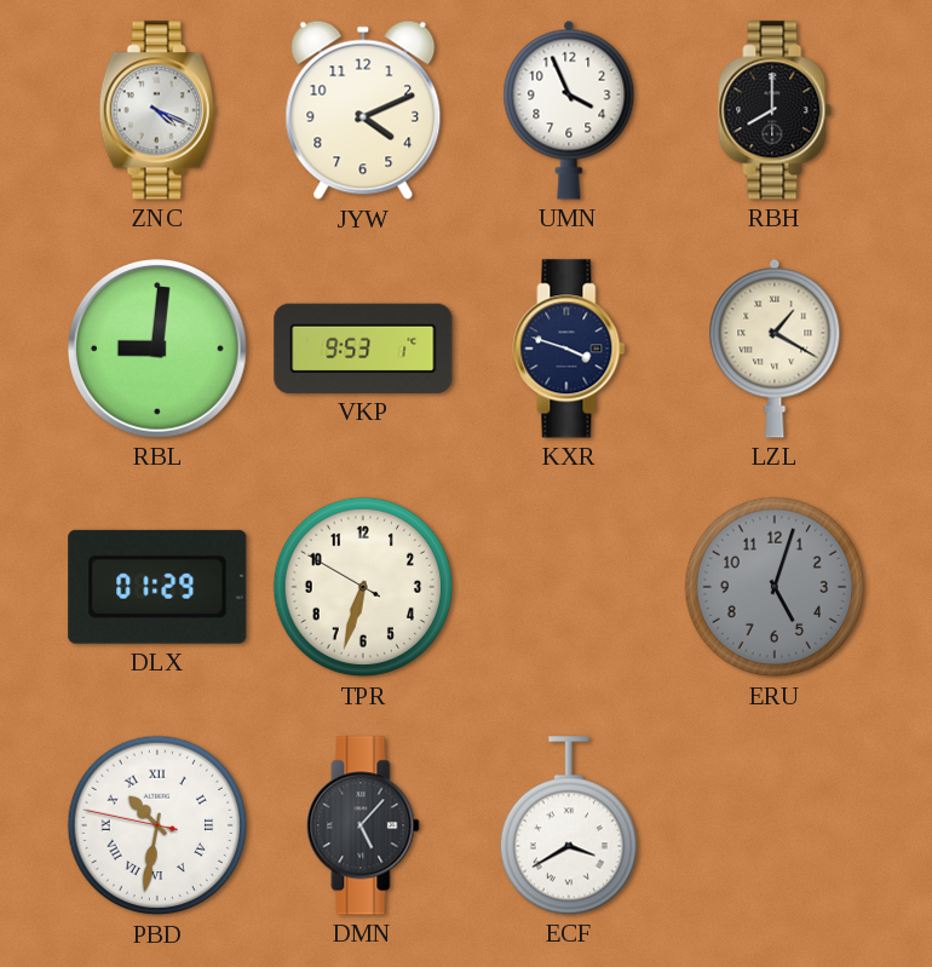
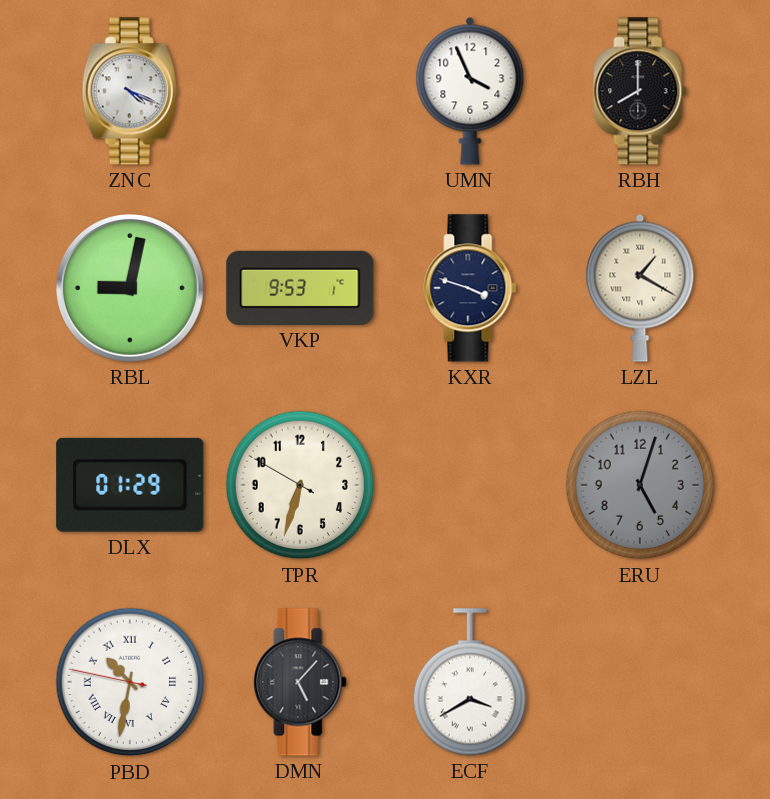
JYW: 4:11 -> none (363, 110)
RBL: 9:01 -> 9:02 (131, 289)
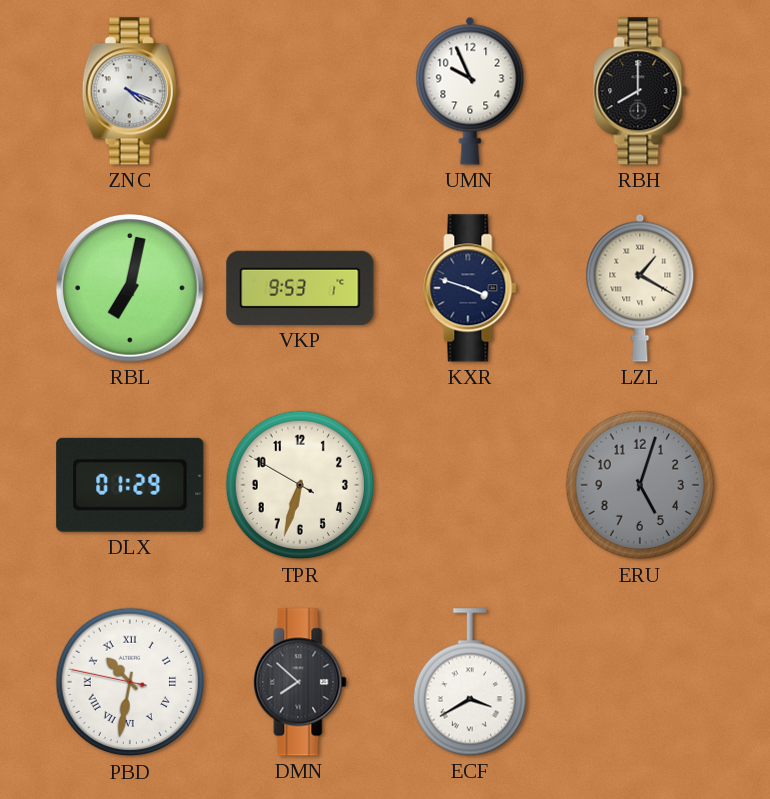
UMN: 3:56 -> 9:56 (470, 91)
RBL: 9:02 -> 7:02 (131, 289)
DMN: 5:07 -> 7:52 (300, 682)
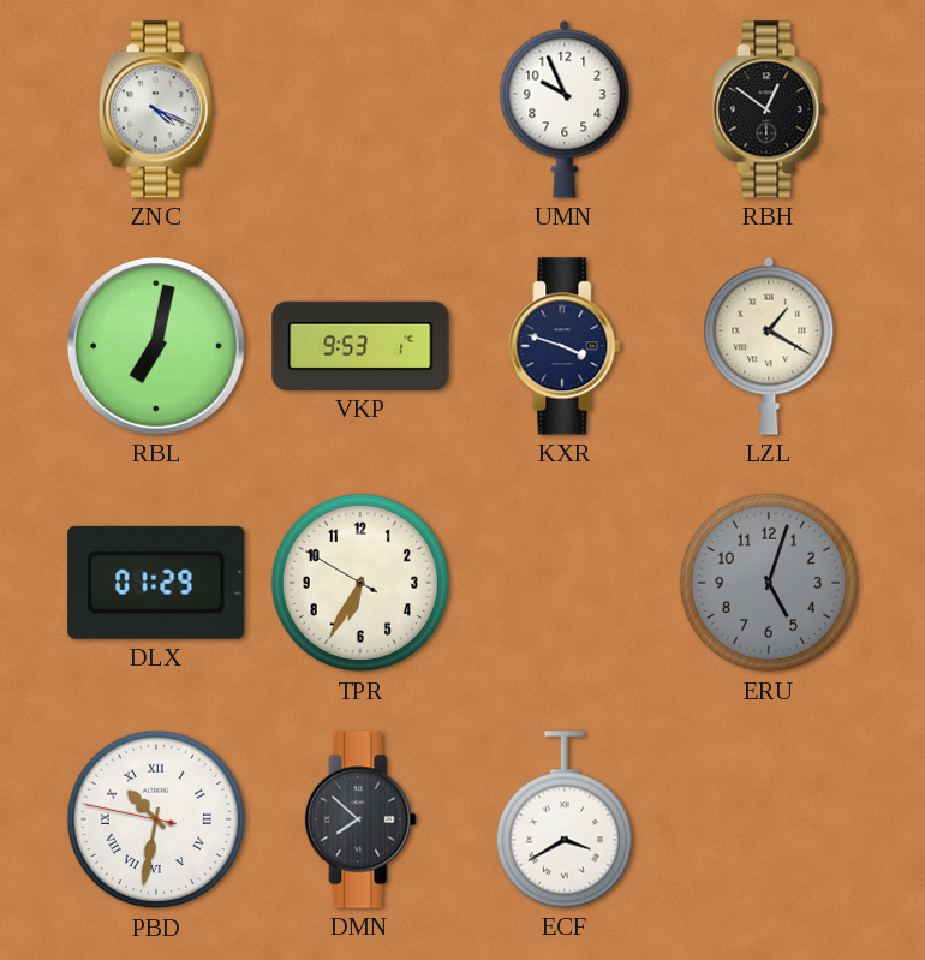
RBH: 8:00 -> 12:51 (769, 109)
TPR: 6:32 -> 6:34 (360, 583)
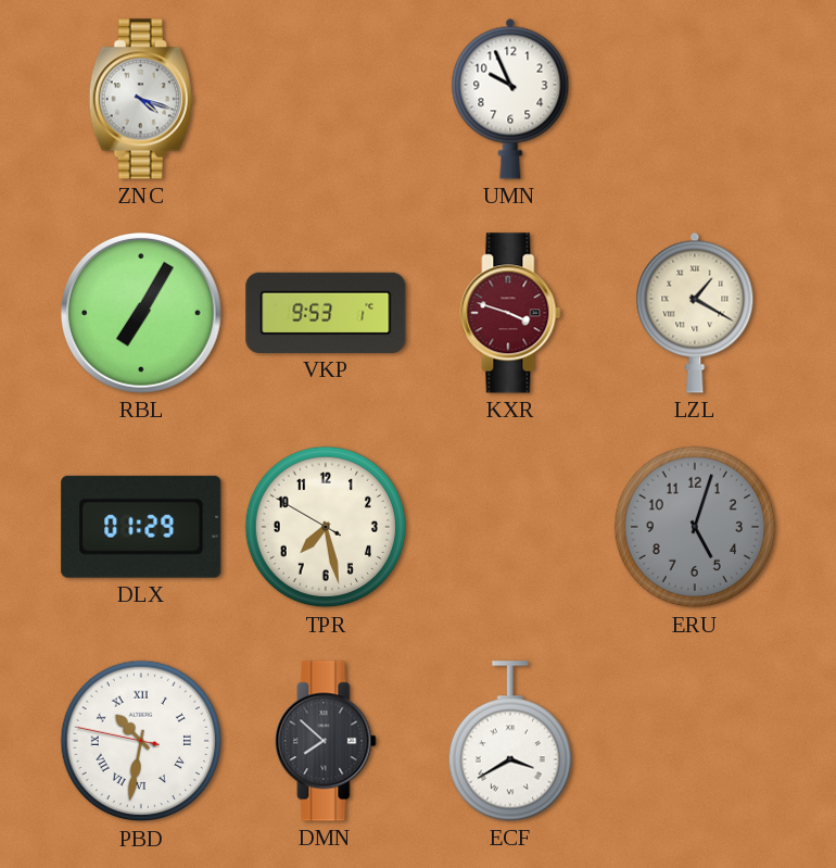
ZNC: 4:19 -> 4:18 (141, 99)
RBH: 12:51 -> none (769, 109)
RBL: 7:02 -> 7:05 (142, 314)
KXR dial: navy -> burgundy (510, 313)
TPR: 6:34 -> 7:27 (326, 527)
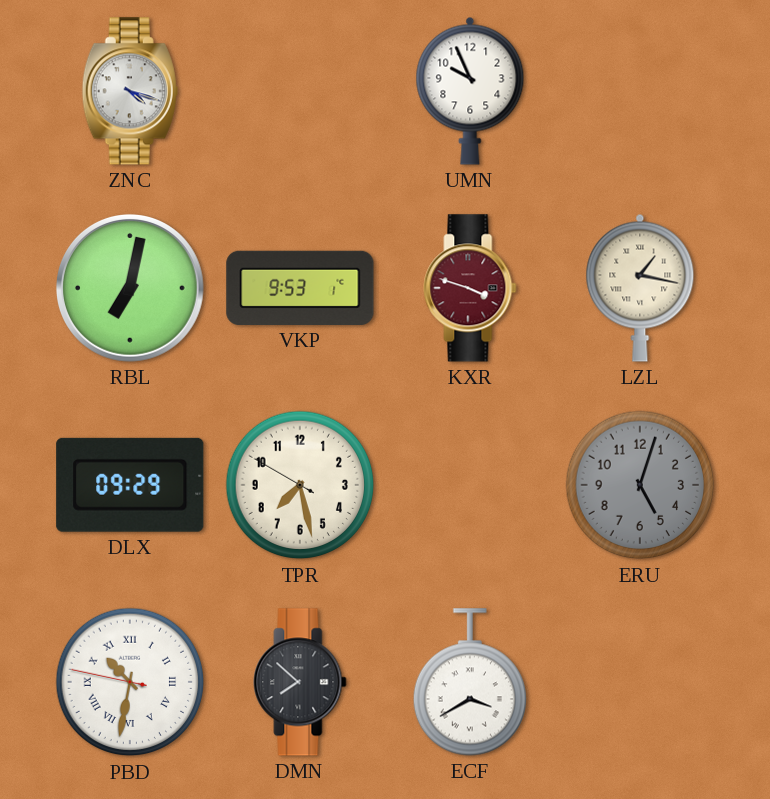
RBL: 7:05 -> 7:02 (131, 289)
LZL: 1:20 -> 1:17 (640, 288)
DLX: 01:29 -> 09:29 (130, 485)
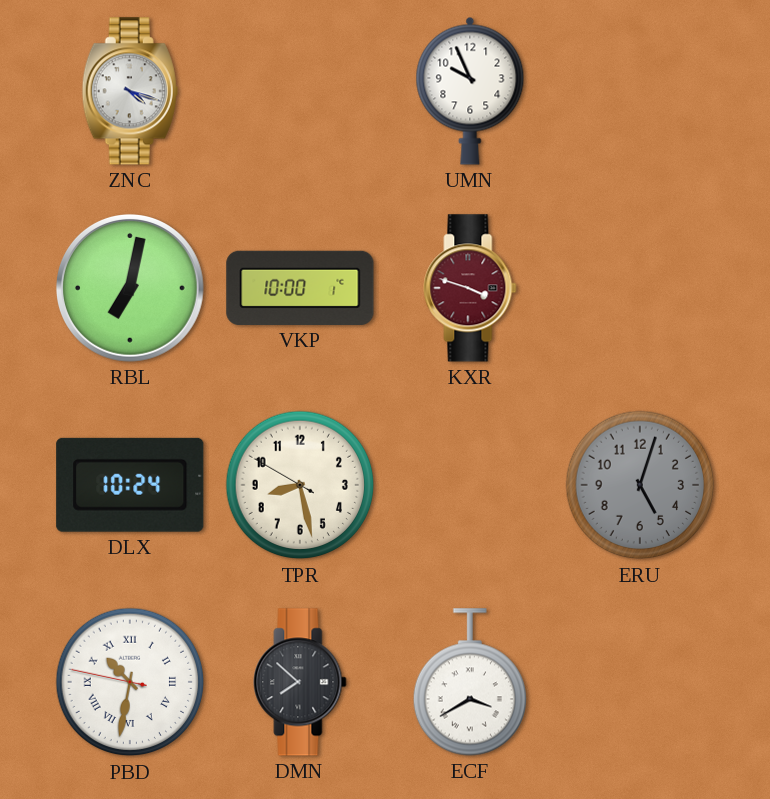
VKP: 9:53 -> 10:00 (300, 288)
LZL: 1:17 -> none (640, 288)
DLX: 09:29 -> 10:24 (130, 485)
TPR: 7:27 -> 8:27 (300, 485)
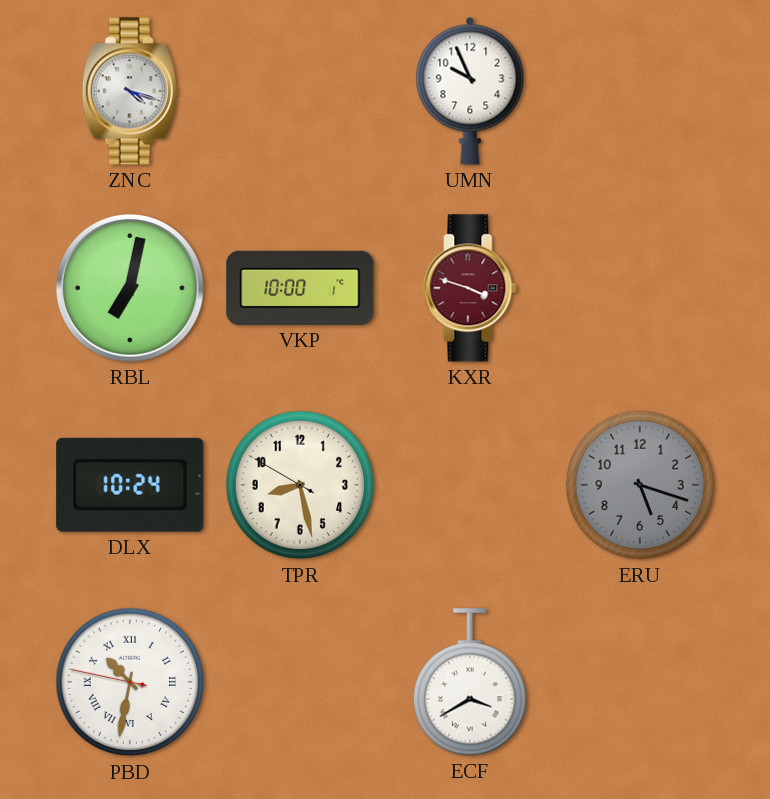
ERU: 5:03 -> 5:18 (640, 485)
DMN: 7:52 -> none (300, 682)
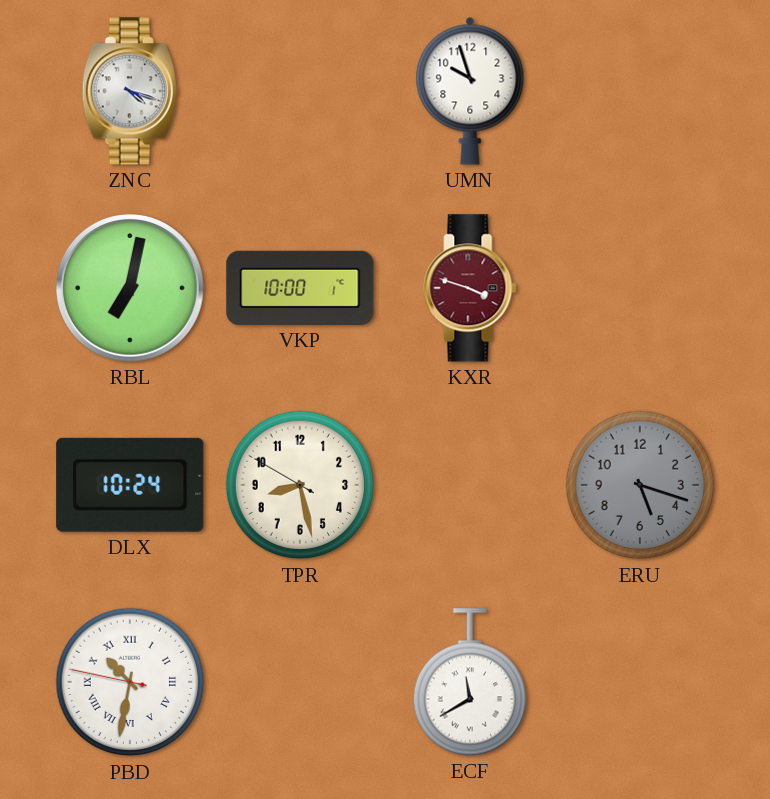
UMN: 9:56 -> 9:57 (470, 91)
ECF: 3:40 -> 11:40 (469, 682)
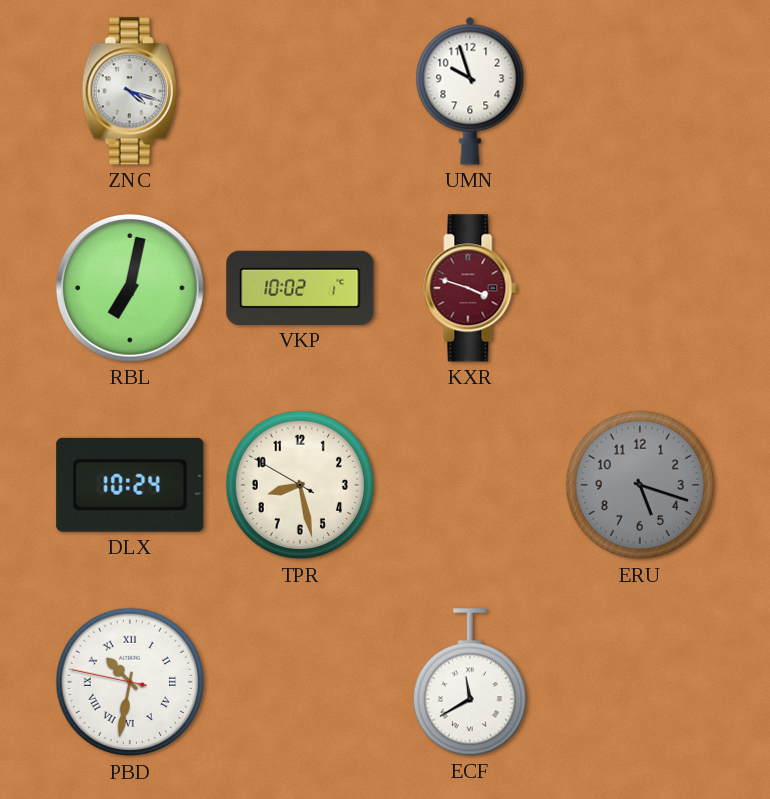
VKP: 10:00 -> 10:02 (300, 288)
